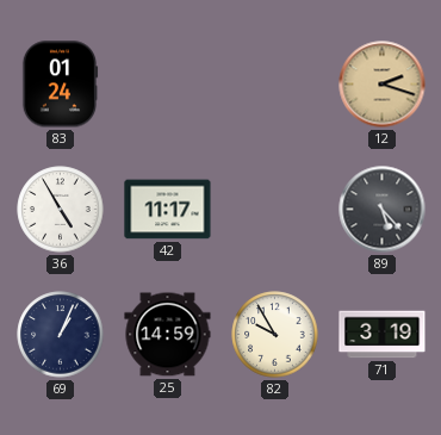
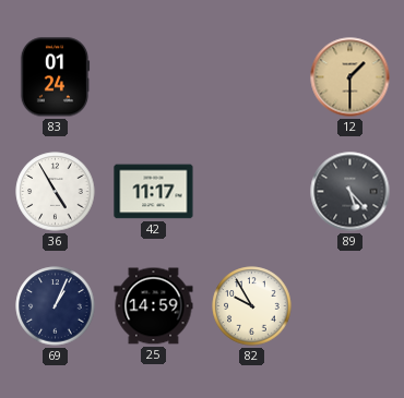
12: 2:18 -> 1:30 (350, 77)
71: 3:19 -> none (383, 335)
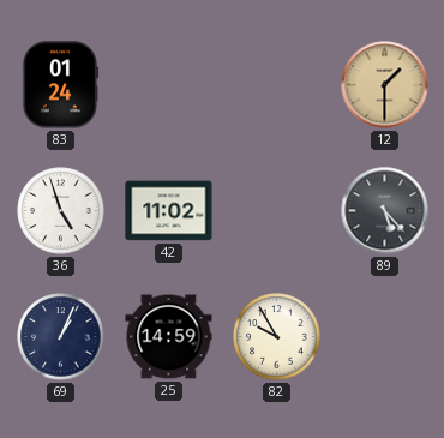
36: 4:55 -> 4:57 (61, 211)
42: 11:17 -> 11:02 (169, 211)
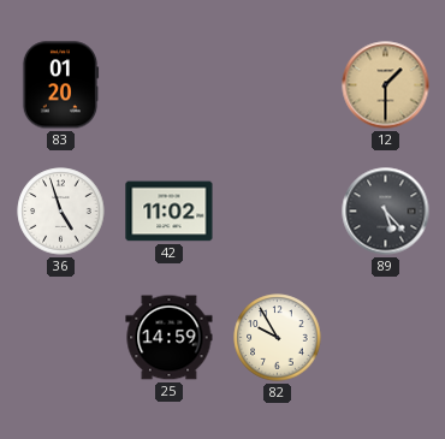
83: 01:24 -> 01:20 (60, 85)
69: 1:04 -> none (61, 337)
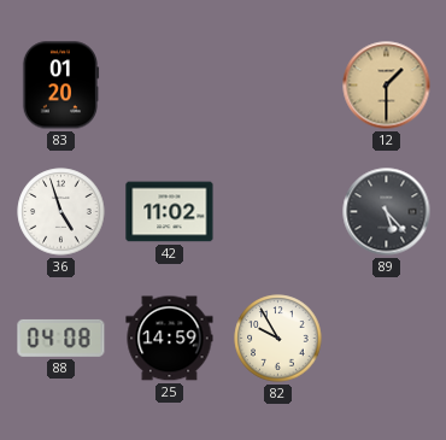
88: none -> 04:08 (61, 338)
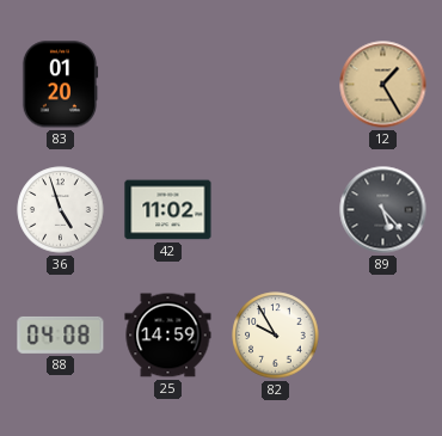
12: 1:30 -> 1:25 (383, 85)
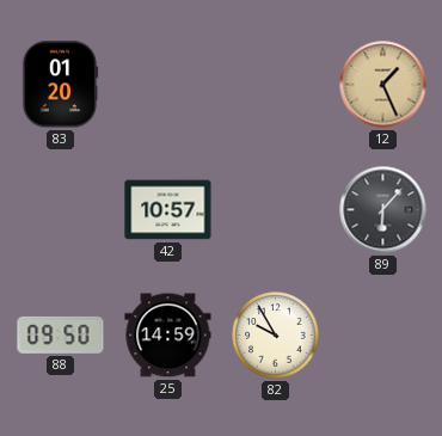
12: 1:25 -> 1:26 (383, 85)
36: 4:57 -> none (61, 210)
42: 11:02 -> 10:57 (168, 210)
89: 5:23 -> 6:07 (383, 210)
88: 04:08 -> 09:50 (61, 334)
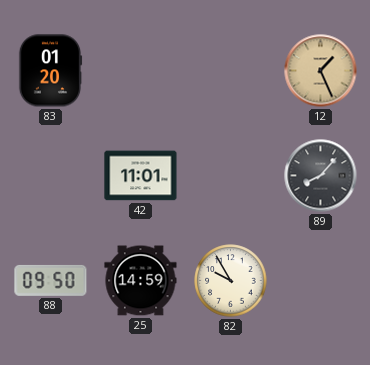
42: 10:57 -> 11:01 (141, 176)
89: 6:07 -> 8:07 (321, 176)
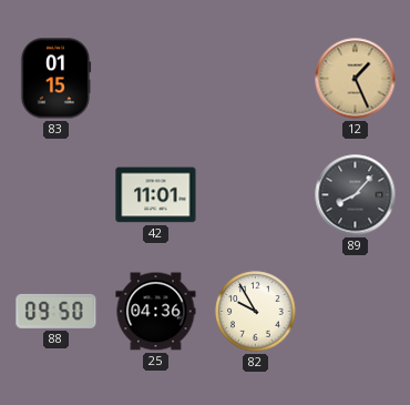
83: 01:20 -> 01:15 (55, 79)
25: 14:59 -> 04:36 (156, 312)
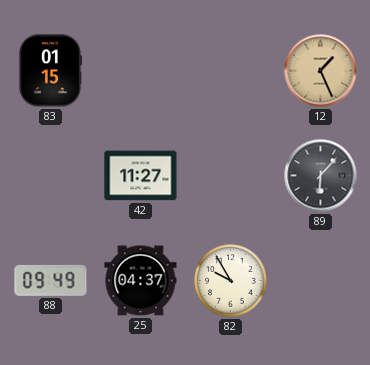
42: 11:01 -> 11:27 (141, 176)
89: 8:07 -> 6:07 (321, 176)
88: 09:50 -> 09:49 (51, 280)
25: 04:36 -> 04:37 (141, 281)
